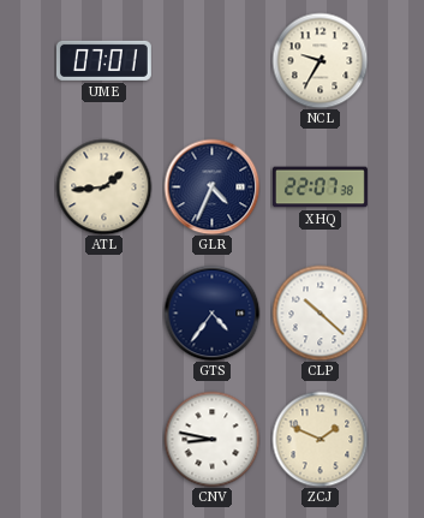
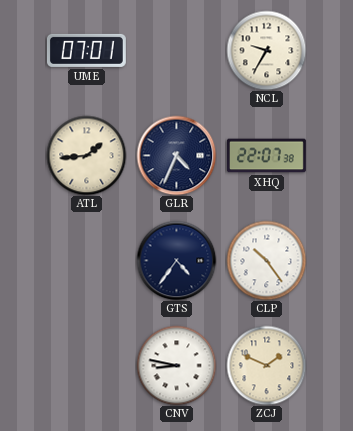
CLP: 10:22 -> 10:24 (266, 260)
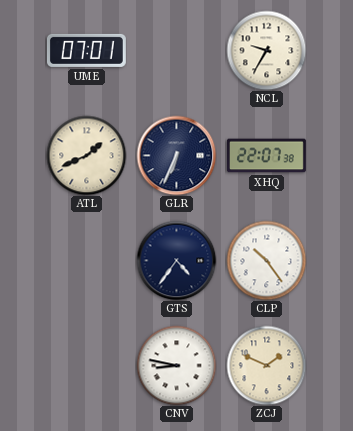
ATL: 1:44 -> 1:41 (86, 155)
GLR: 4:34 -> 6:34 (176, 155)
